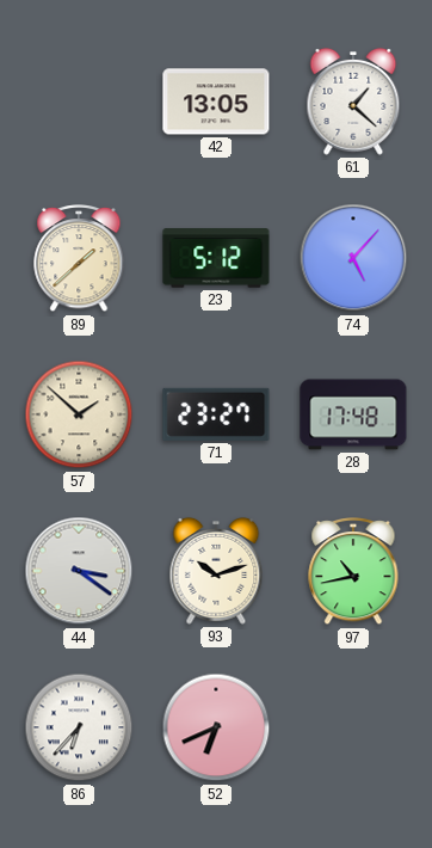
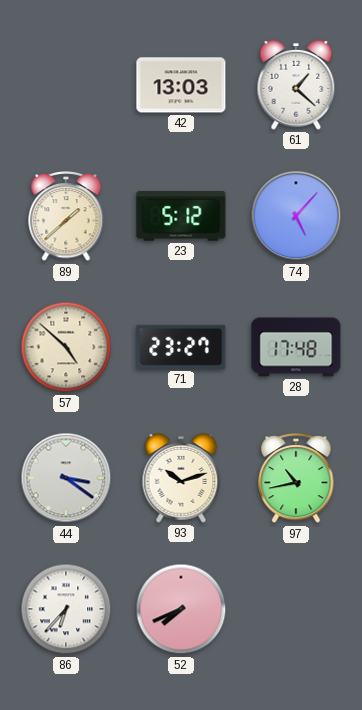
42: 13:05 -> 13:03 (181, 85)
57: 1:52 -> 4:52 (66, 347)
52: 6:41 -> 7:41 (181, 609)
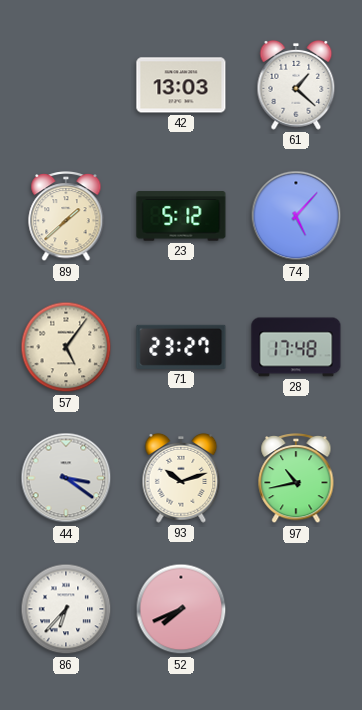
57: 4:52 -> 5:06 (66, 347)
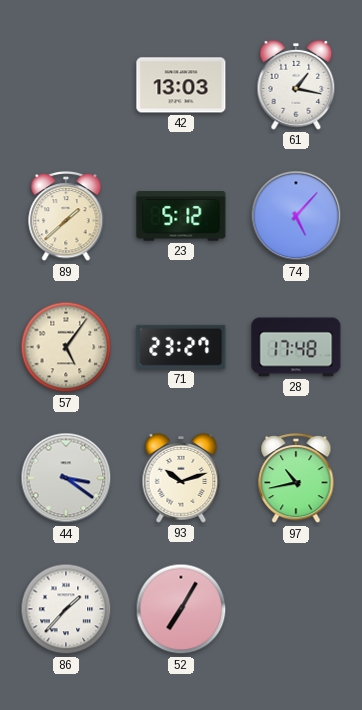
61: 1:22 -> 1:17 (296, 85)
86: 6:37 -> 1:37 (66, 609)
52: 7:41 -> 7:05 (181, 609)
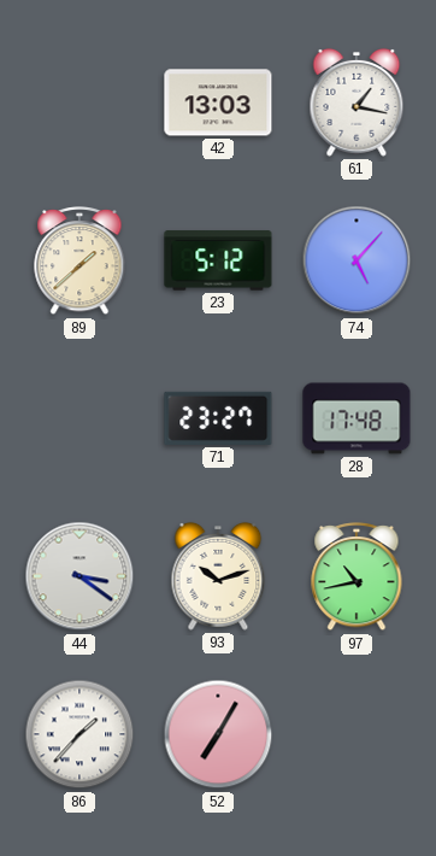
57: 5:06 -> none (66, 347)
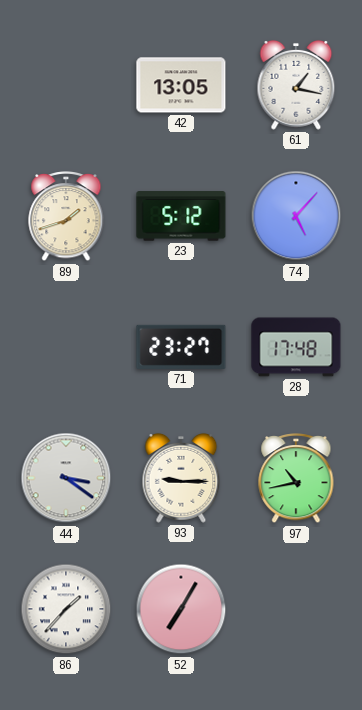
42: 13:03 -> 13:05 (181, 85)
89: 1:38 -> 1:42 (66, 217)
93: 10:12 -> 9:15 (181, 478)
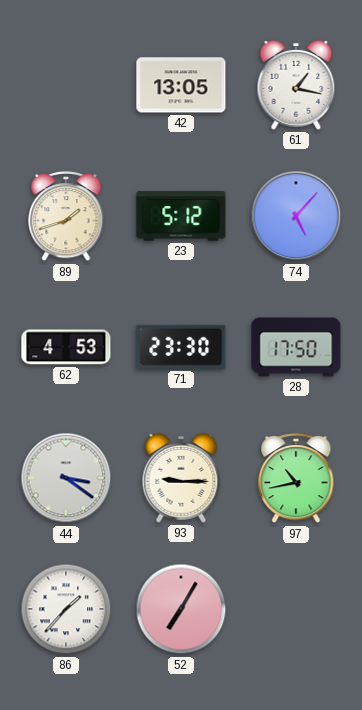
62: none -> 4:53 (66, 347)
71: 23:27 -> 23:30 (181, 347)
28: 17:48 -> 17:50 (296, 347)
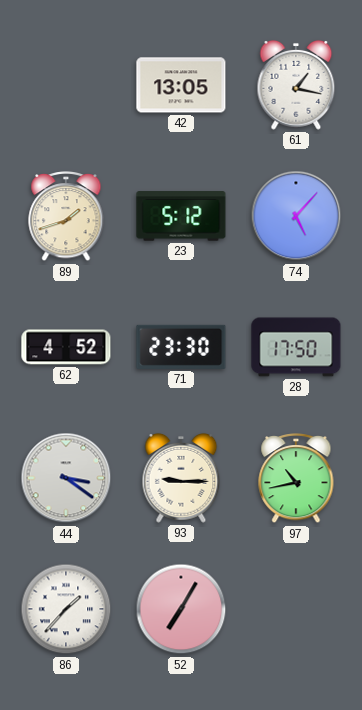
62: 4:53 -> 4:52 (66, 347)
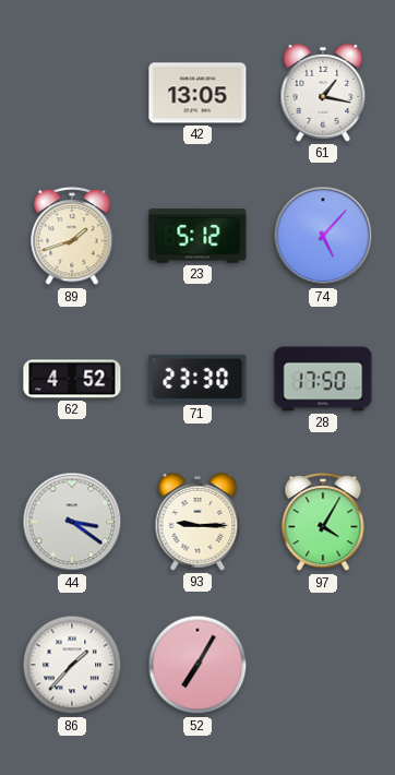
97: 10:43 -> 4:05 (323, 523)
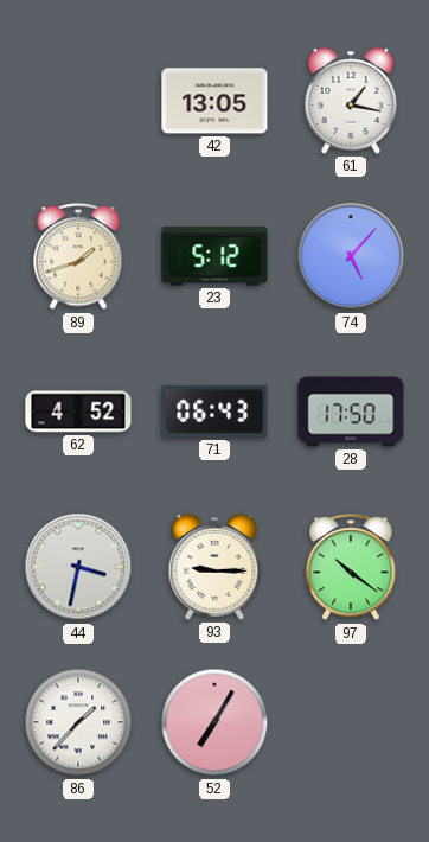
71: 23:30 -> 06:43 (214, 412)
44: 3:21 -> 3:32 (78, 567)
97: 4:05 -> 10:21 (351, 568)
